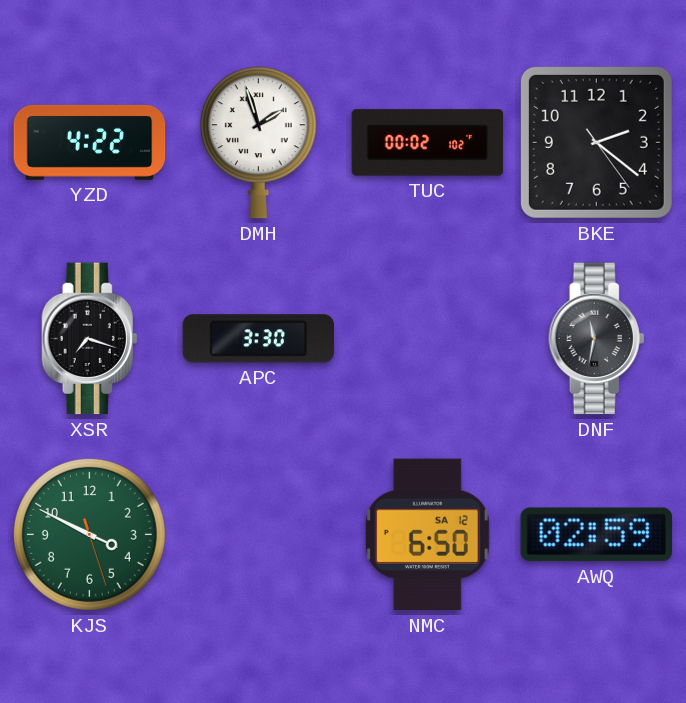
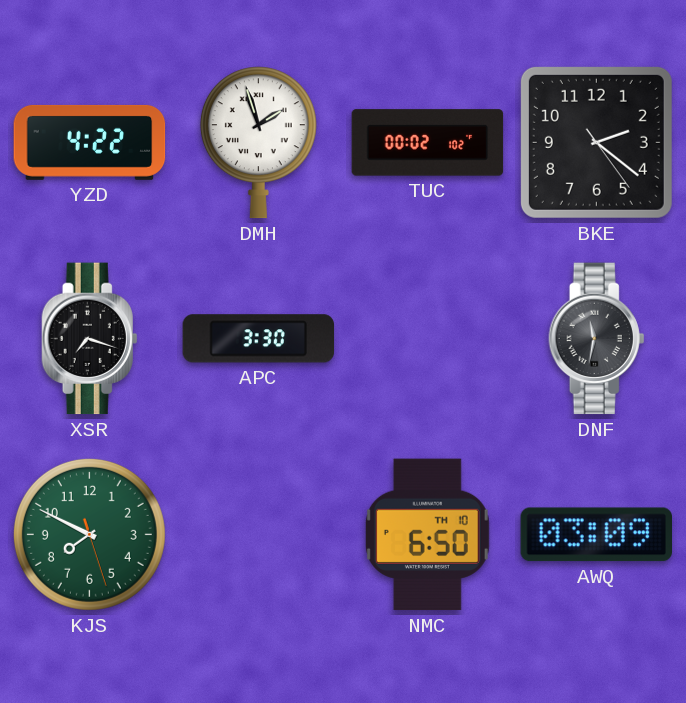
KJS: 3:49 -> 7:49 (89, 534)
NMC date: SA 12 -> TH 10 (427, 535)
AWQ: 02:59 -> 03:09 (596, 535)
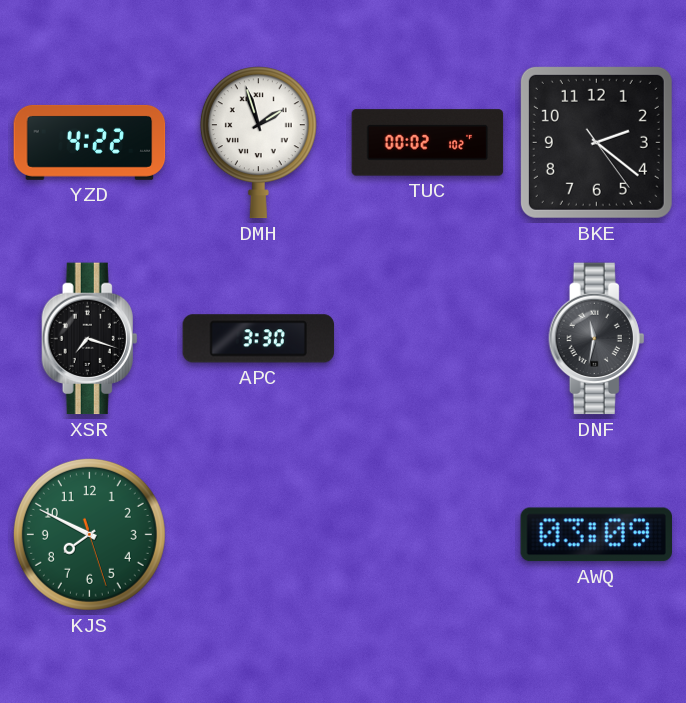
NMC: 6:50 -> none (427, 535)
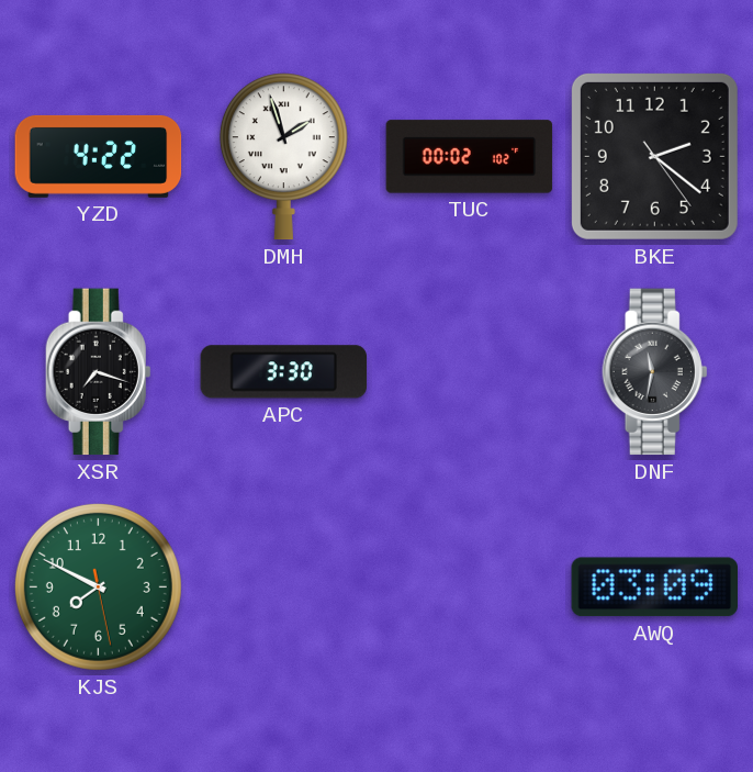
KJS: 7:49:27 -> 7:49:28 (98, 586)
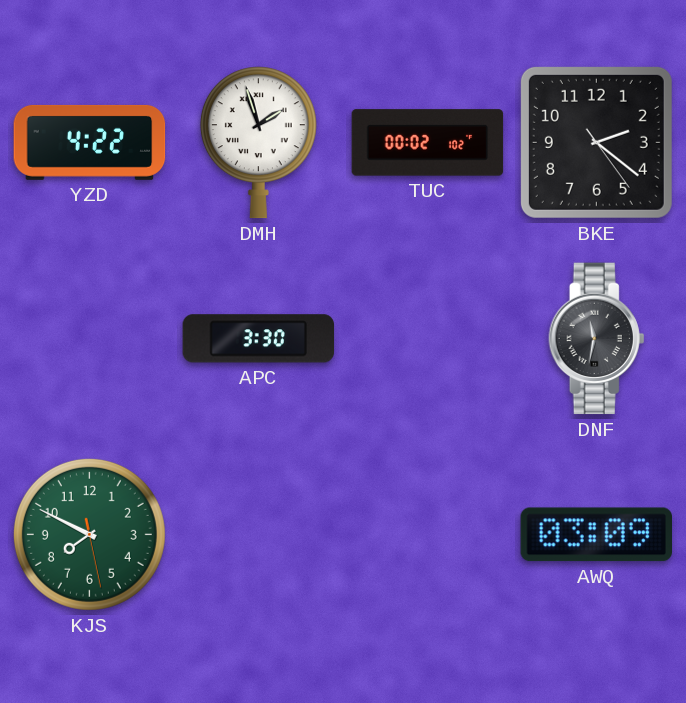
XSR: 7:18 -> none (99, 372)
